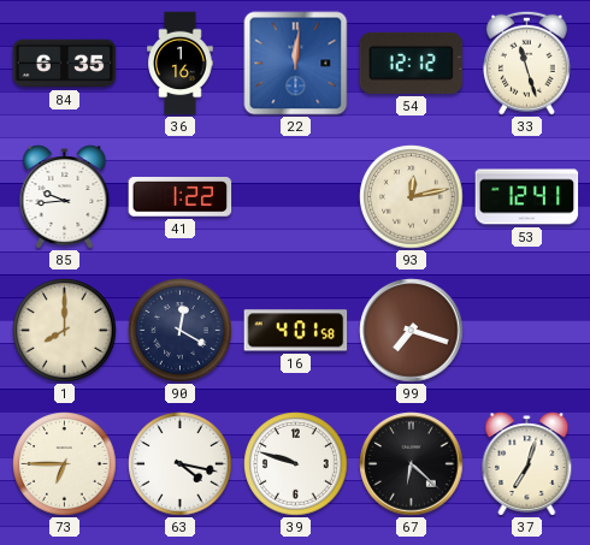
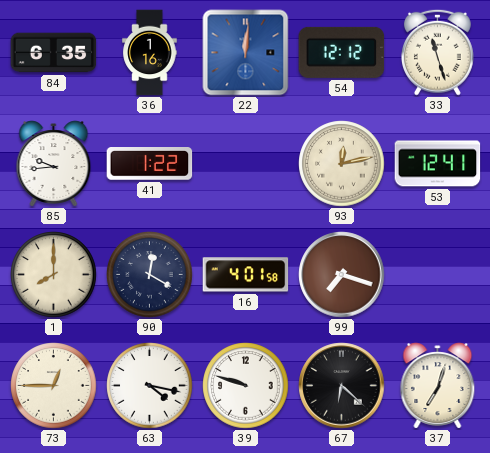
73: 6:45 -> 12:45 (54, 386)
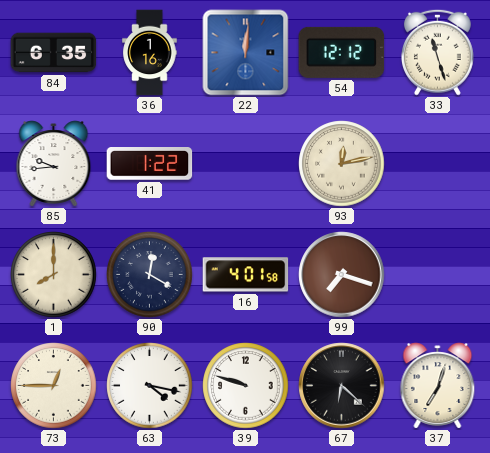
53: 12:41 -> none (438, 164)
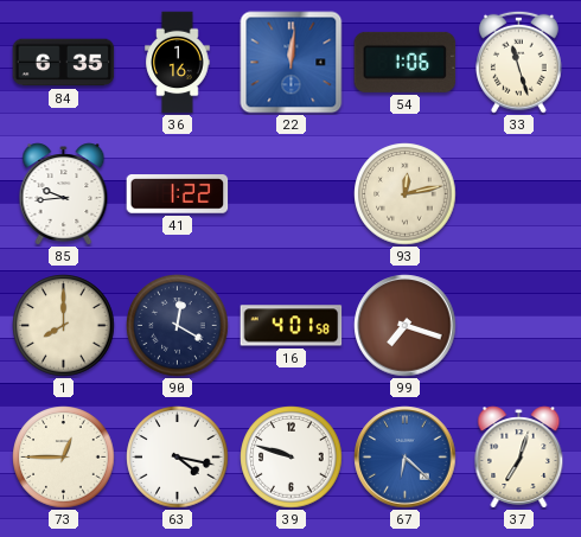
54: 12:12 -> 1:06 (406, 62)
67 dial: black -> blue (406, 458)
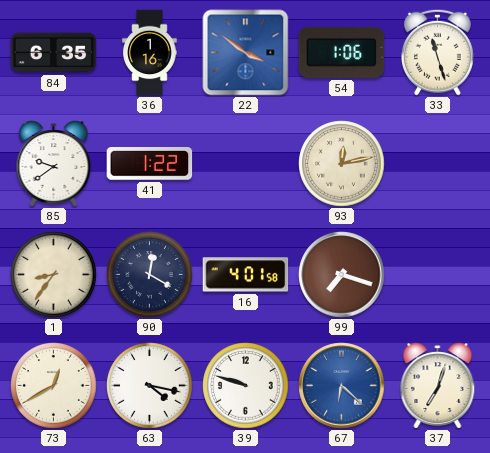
22: 12:01 -> 3:51 (246, 53)
85: 9:44 -> 9:39 (54, 164)
1: 8:00 -> 8:36 (54, 275)
73: 12:45 -> 12:40 (54, 386)
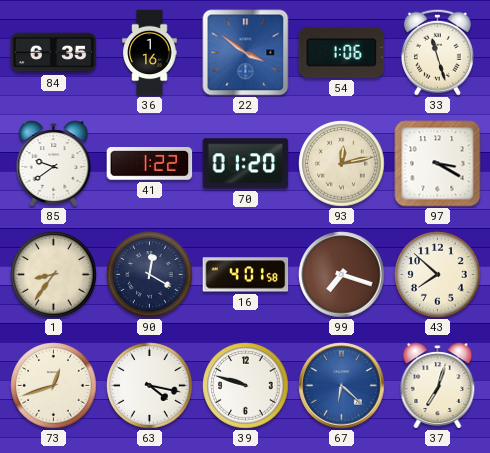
70: none -> 01:20 (246, 164)
97: none -> 3:20 (438, 164)
43: none -> 7:52 (438, 275)
73: 12:40 -> 12:42 (54, 386)
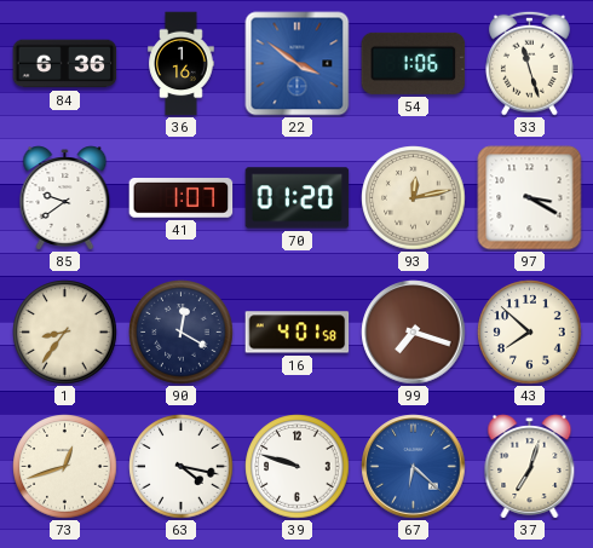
84: 6:35 -> 6:36 (65, 64)
41: 1:22 -> 1:07 (182, 198)
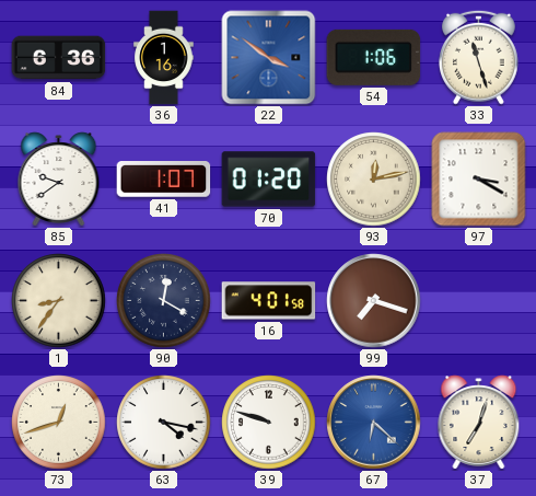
43: 7:52 -> none (530, 333)
